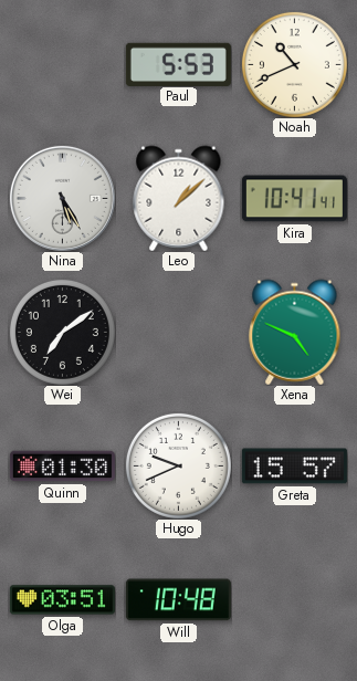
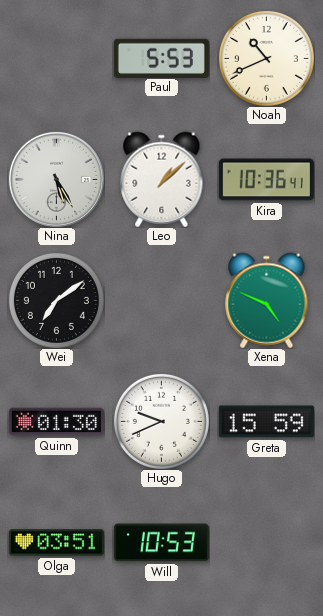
Kira: 10:41 -> 10:36 (266, 180)
Greta: 15:57 -> 15:59 (266, 422)
Will: 10:48 -> 10:53 (161, 543)
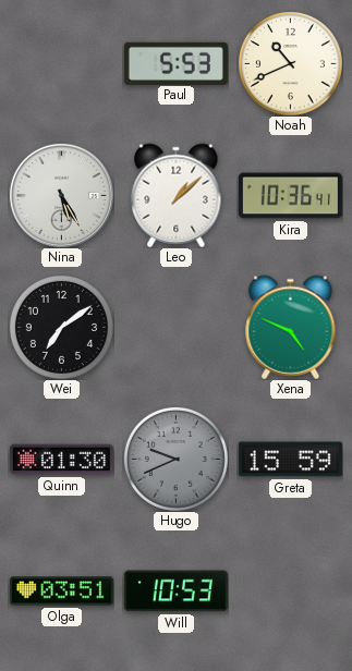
Hugo dial: white -> grey (175, 459)
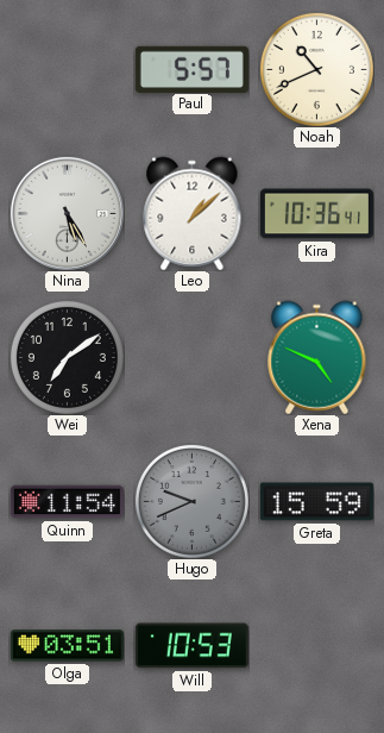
Paul: 5:53 -> 5:57 (191, 69)
Quinn: 01:30 -> 11:54 (67, 502)
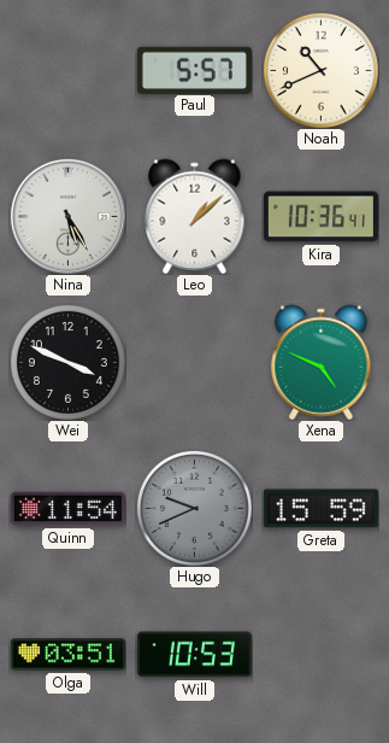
Wei: 7:09 -> 3:49 (67, 362)
